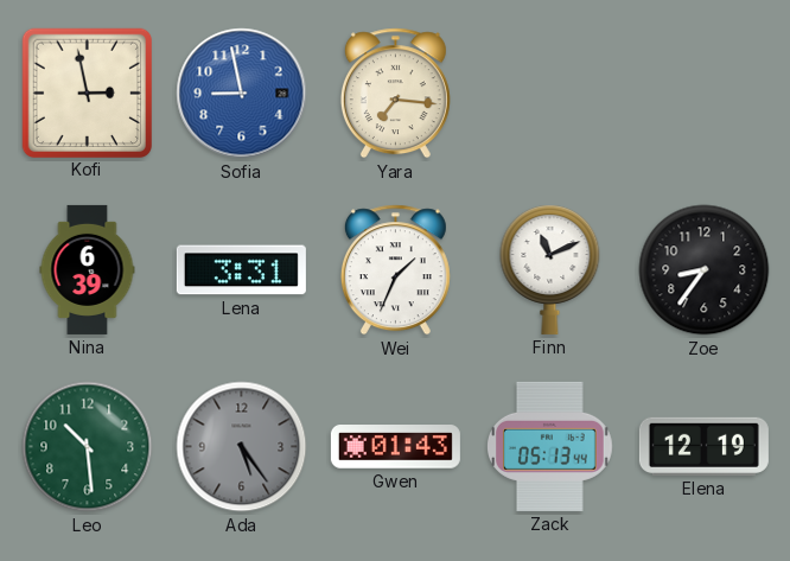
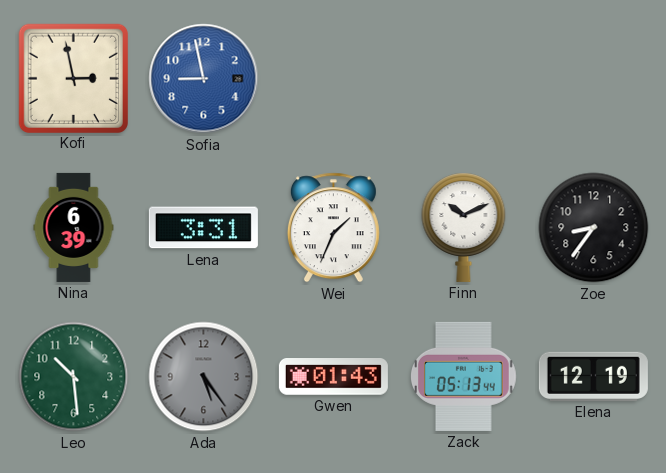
Yara: 7:16 -> none (395, 94)
Finn: 11:11 -> 10:11 (464, 227)
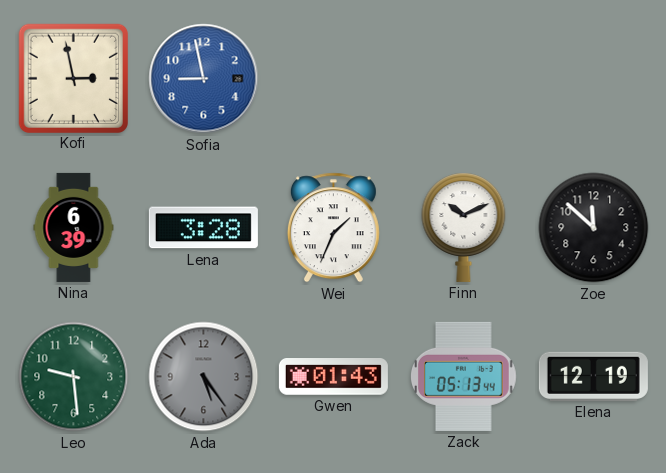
Lena: 3:31 -> 3:28 (203, 228)
Zoe: 8:36 -> 11:52 (594, 228)
Leo: 10:29 -> 9:29 (74, 377)
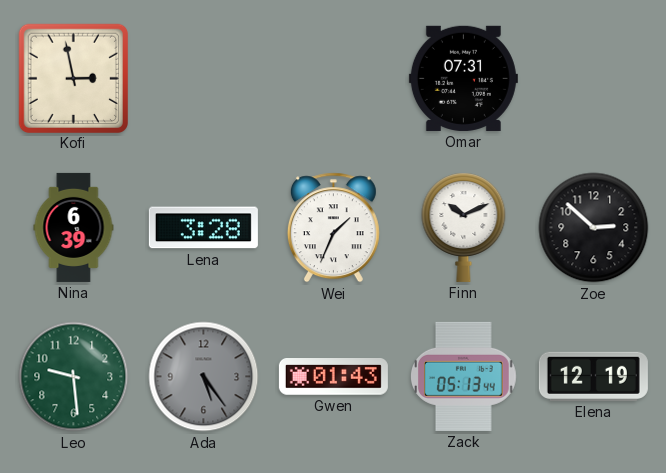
Sofia: 8:58 -> none (204, 79)
Omar: none -> 07:31 (463, 78)
Zoe: 11:52 -> 2:52 (594, 228)
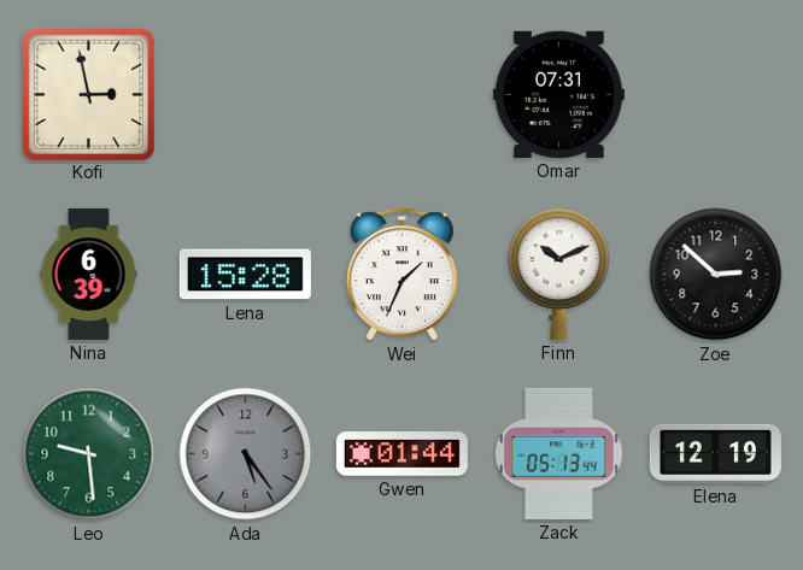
Lena: 3:28 -> 15:28 (245, 275)
Gwen: 01:43 -> 01:44 (401, 454)
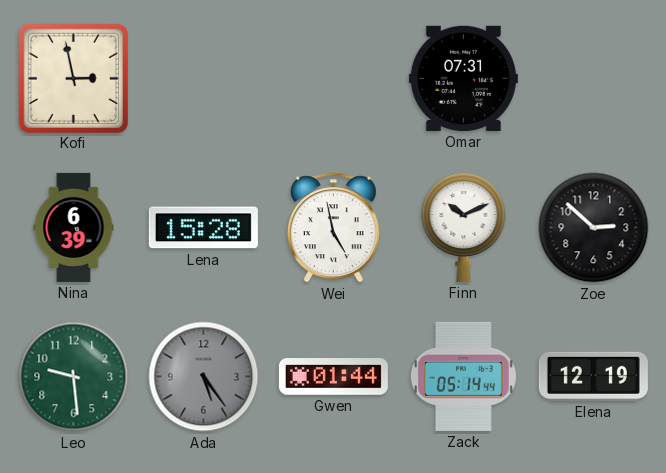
Wei: 1:34 -> 4:58 (333, 228)
Zack: 05:13 -> 05:14 (464, 376)
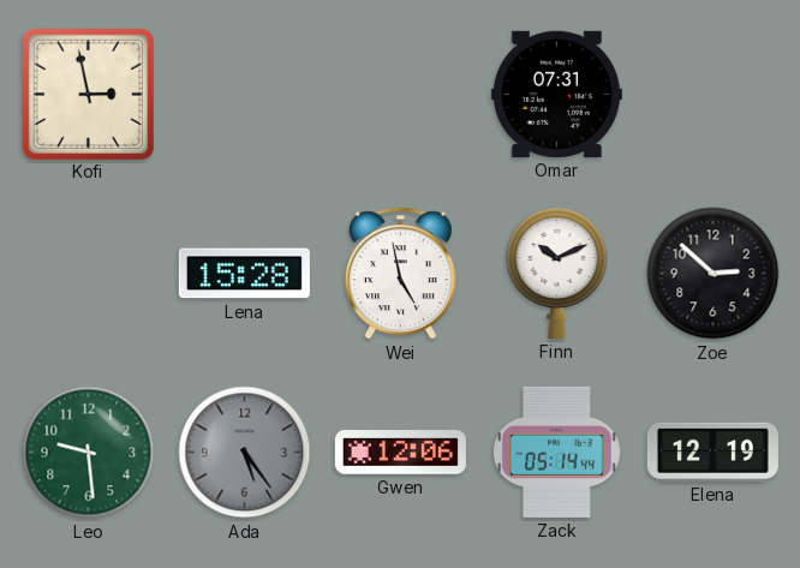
Nina: 6:39 -> none (74, 227)
Gwen: 01:44 -> 12:06 (400, 453)
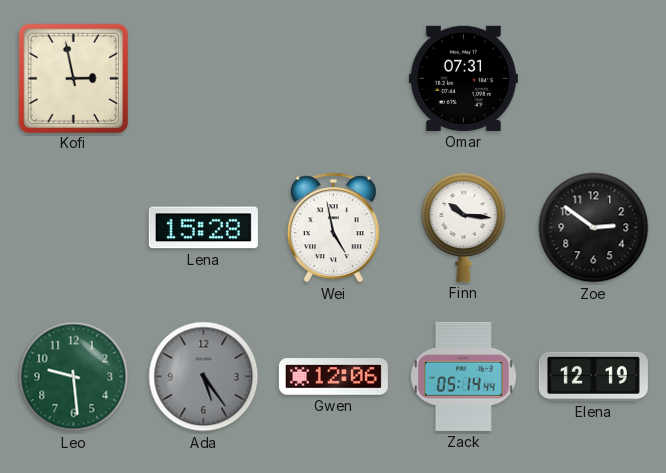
Finn: 10:11 -> 10:16 (464, 227)
Zoe: 2:52 -> 2:51 (594, 228)
